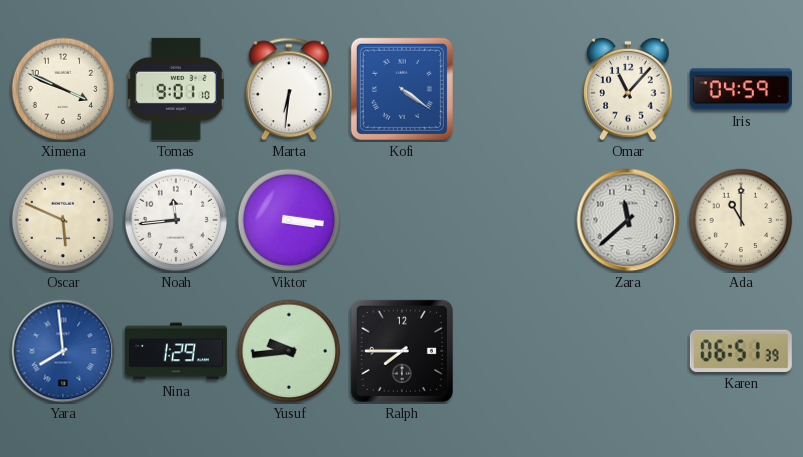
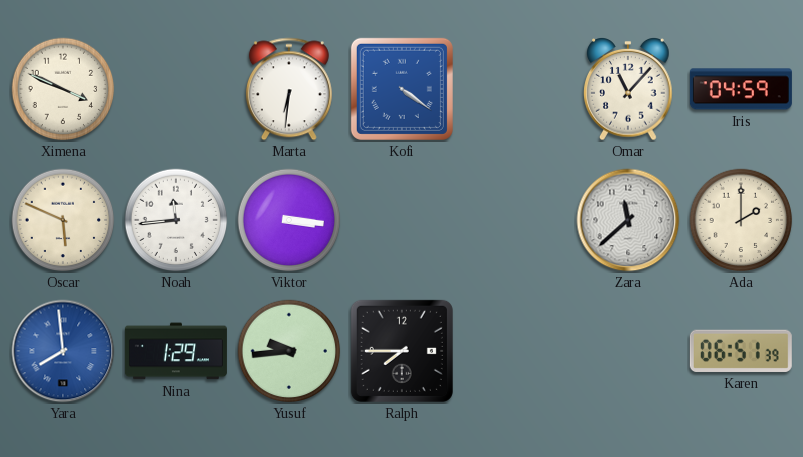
Tomas: 9:01 -> none (177, 89)
Ada: 11:00 -> 2:00 (741, 220)
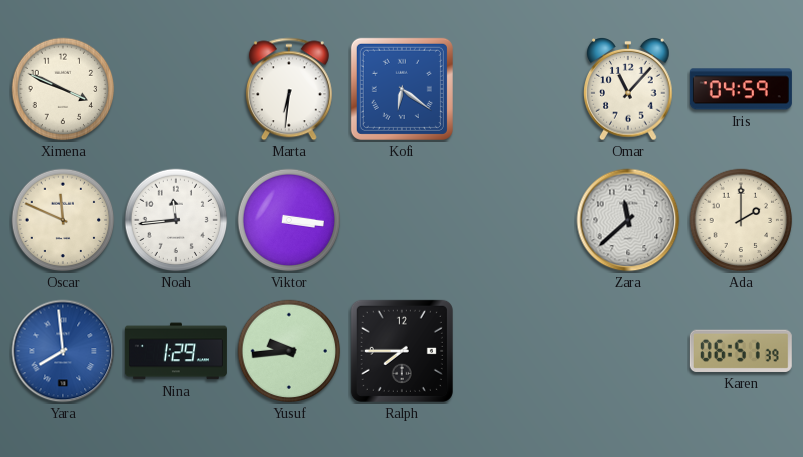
Kofi: 4:21 -> 6:21 (402, 89)
Oscar: 5:49 -> 11:49 (63, 220)
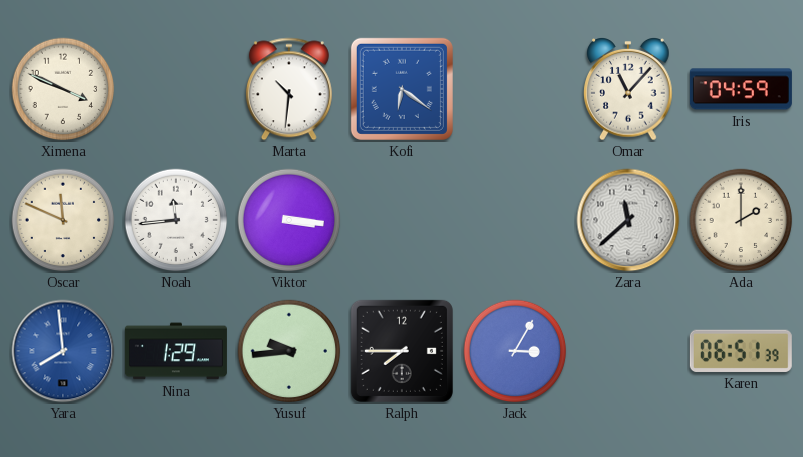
Marta: 6:31 -> 10:31 (289, 89)
Jack: none -> 3:05 (515, 351)
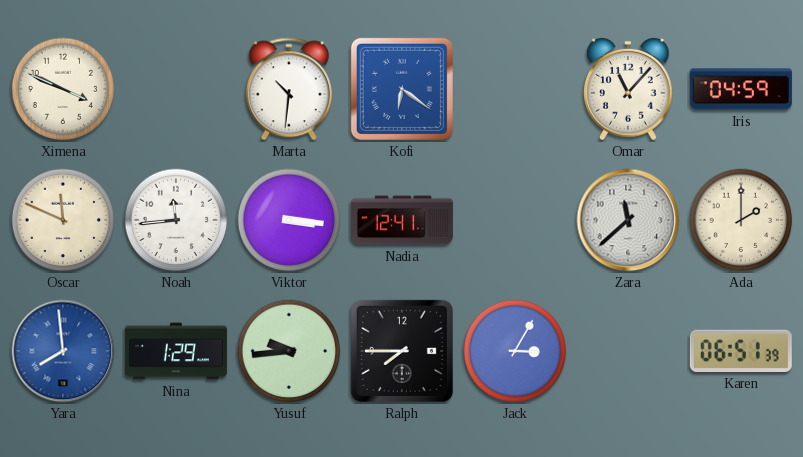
Nadia: none -> 12:41 (402, 220)
